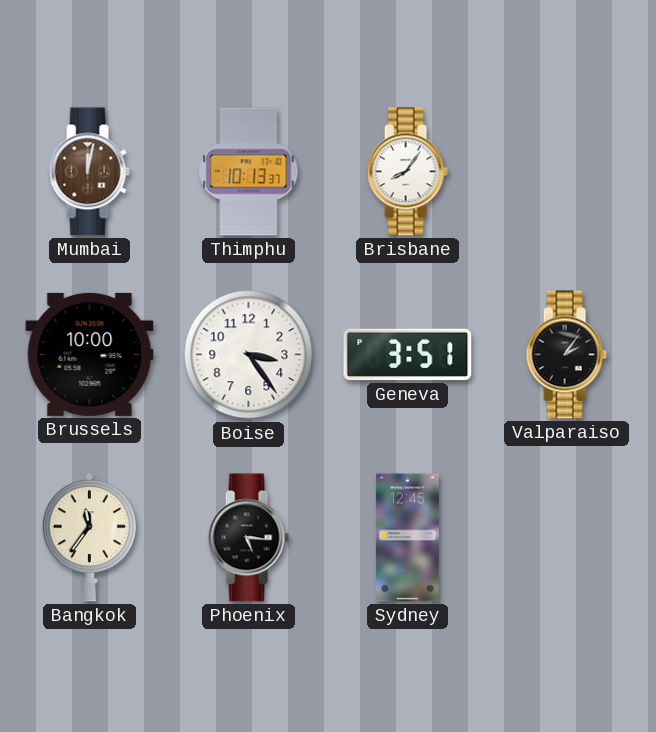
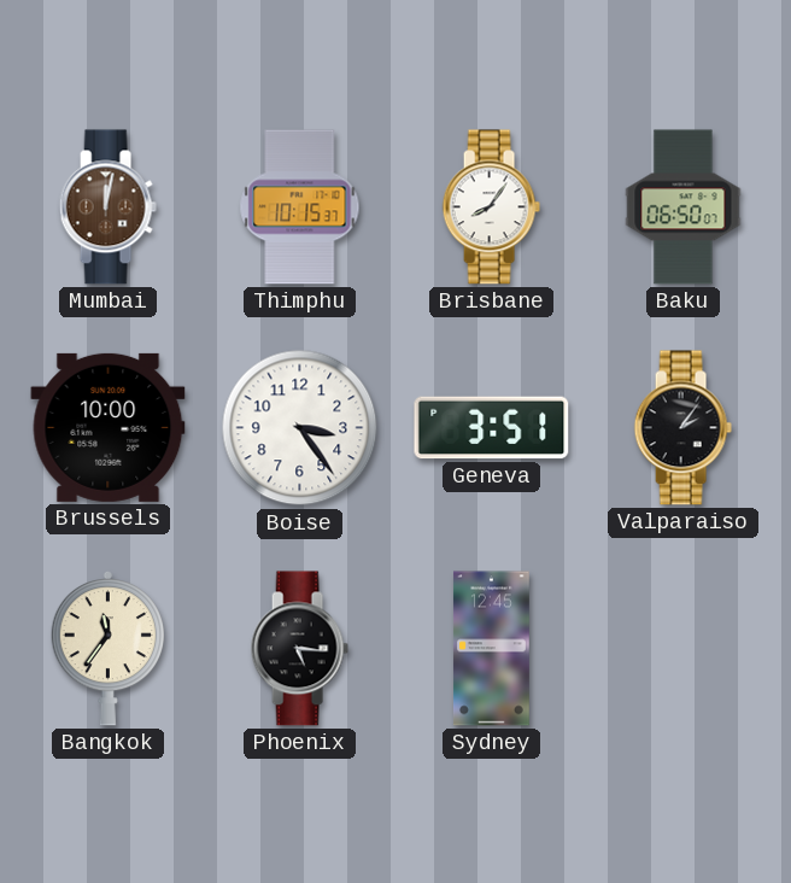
Thimphu: 10:13 -> 10:15 (300, 207)
Baku: none -> 06:50 (684, 207)
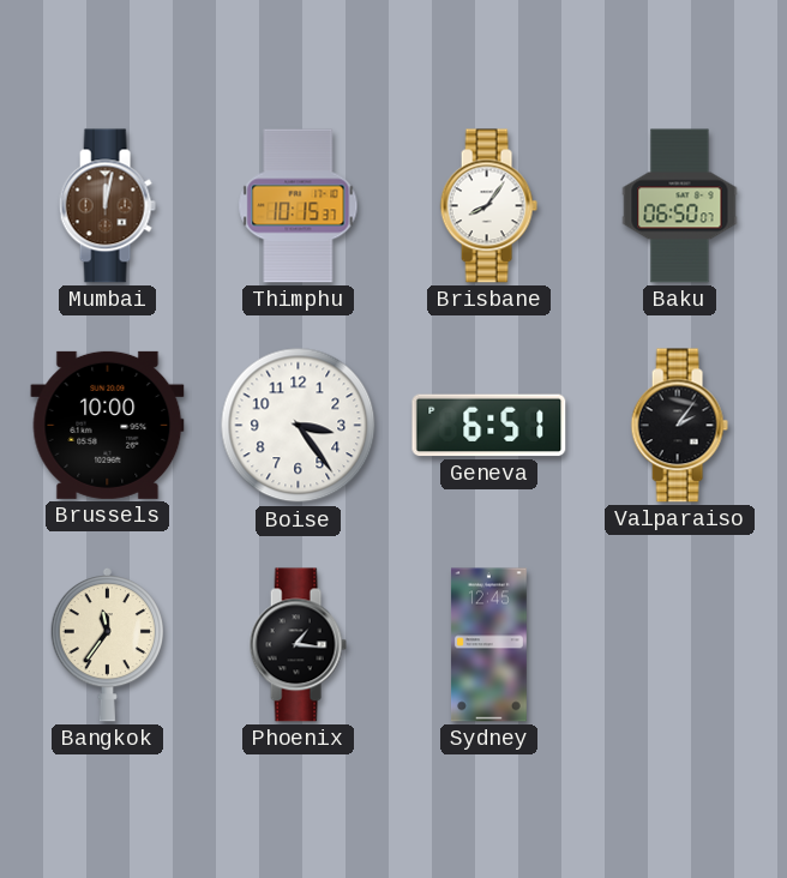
Geneva: 3:51 -> 6:51 (489, 426)
Phoenix: 5:16 -> 1:16 (298, 645)
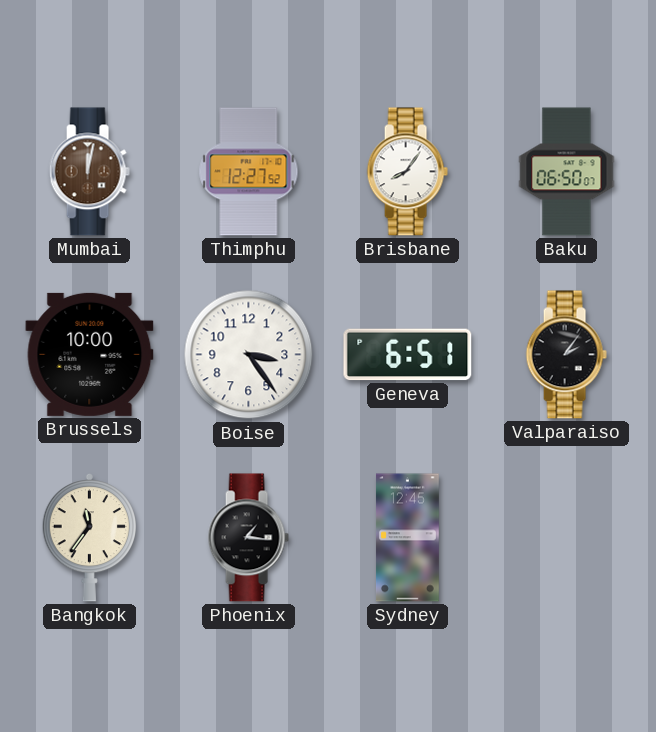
Thimphu: 10:15 -> 12:27 (249, 172)
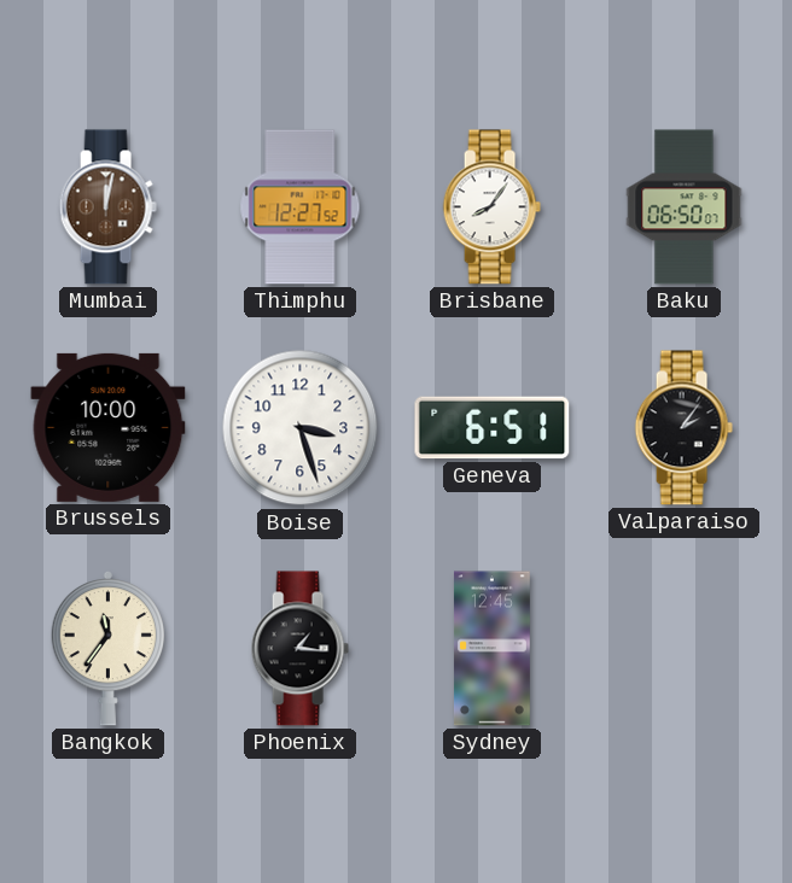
Boise: 3:24 -> 3:27 (301, 428)
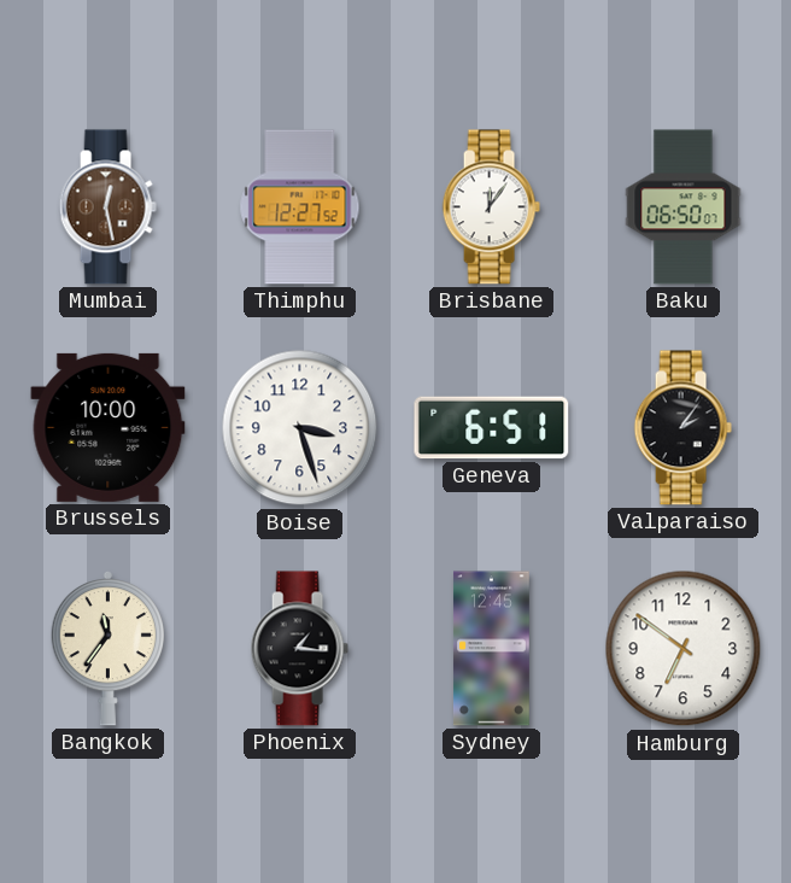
Mumbai: 12:02 -> 12:28 (107, 207)
Brisbane: 8:06 -> 12:06 (491, 207)
Hamburg: none -> 6:51 (684, 649)
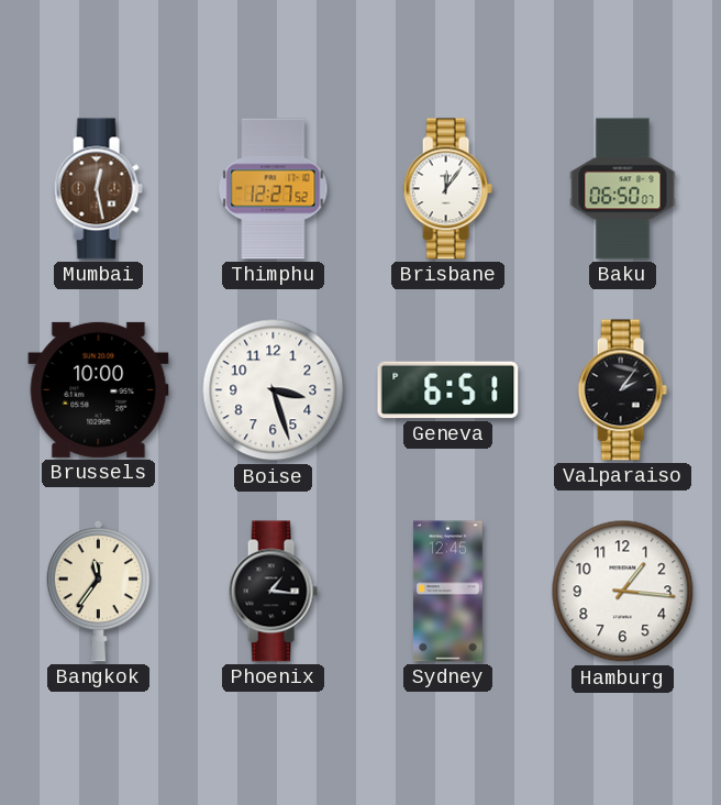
Hamburg: 6:51 -> 1:16 (623, 592)
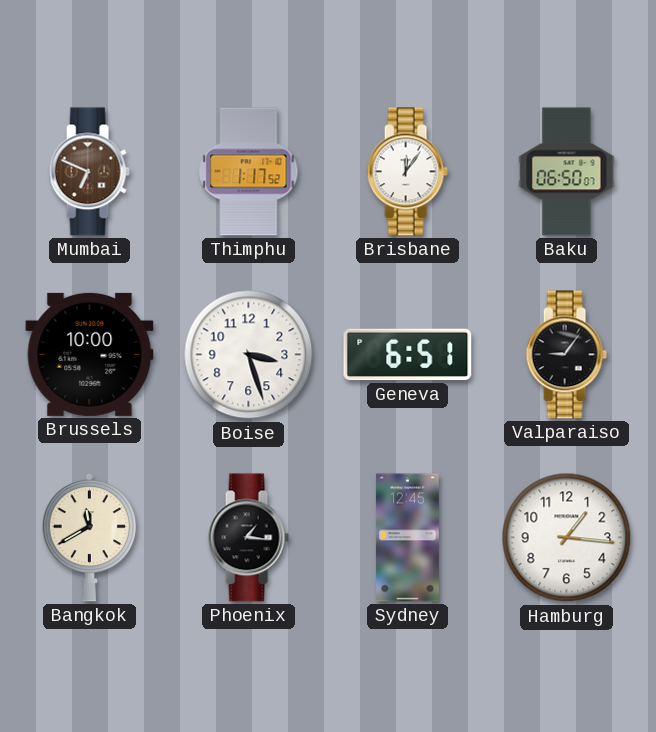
Mumbai: 12:28 -> 6:49 (89, 172)
Thimphu: 12:27 -> 1:17 (249, 172)
Valparaiso: 2:06 -> 9:06 (566, 355)
Bangkok: 11:36 -> 11:40 (89, 537)
